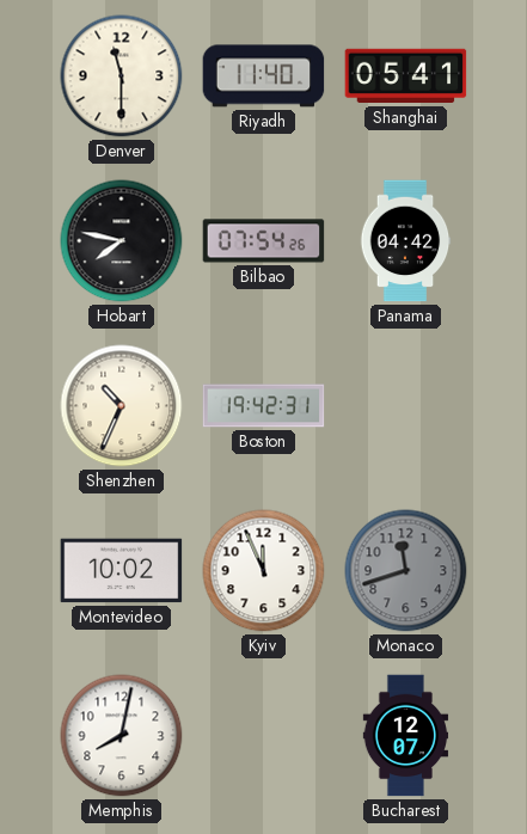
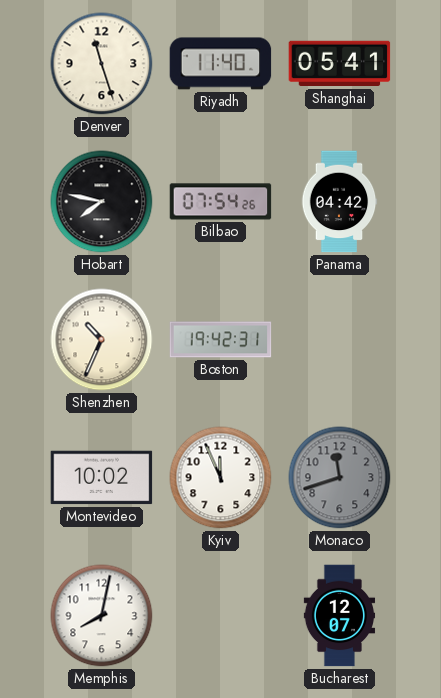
Denver: 11:30 -> 11:27 (102, 64)
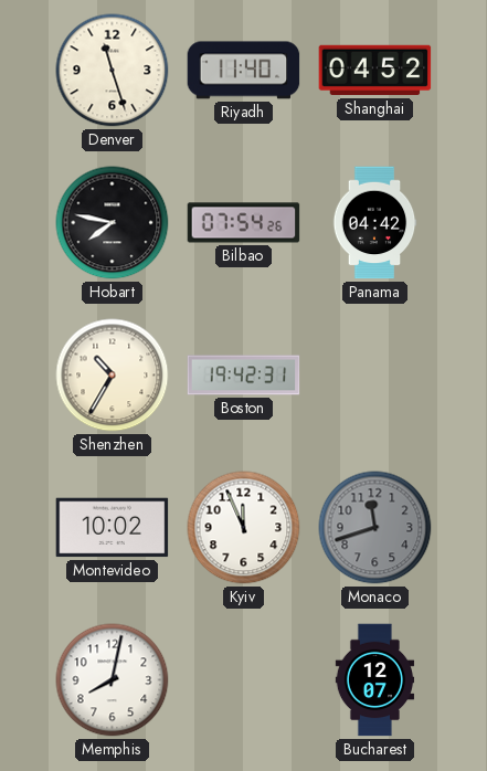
Shanghai: 05:41 -> 04:52 (375, 71)
Shenzhen: 10:34 -> 10:35 (113, 376)
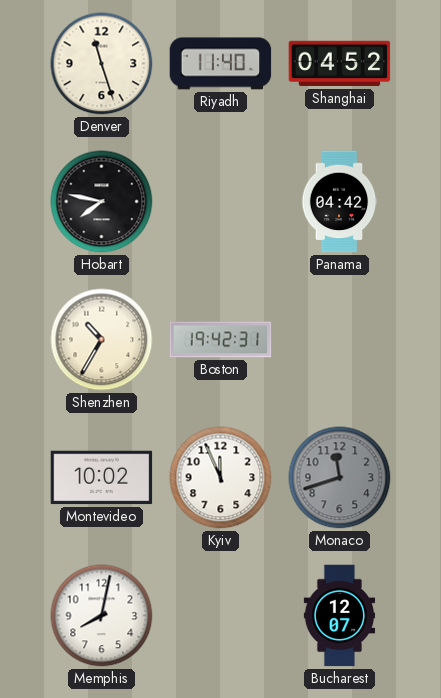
Bilbao: 07:54 -> none (244, 223)
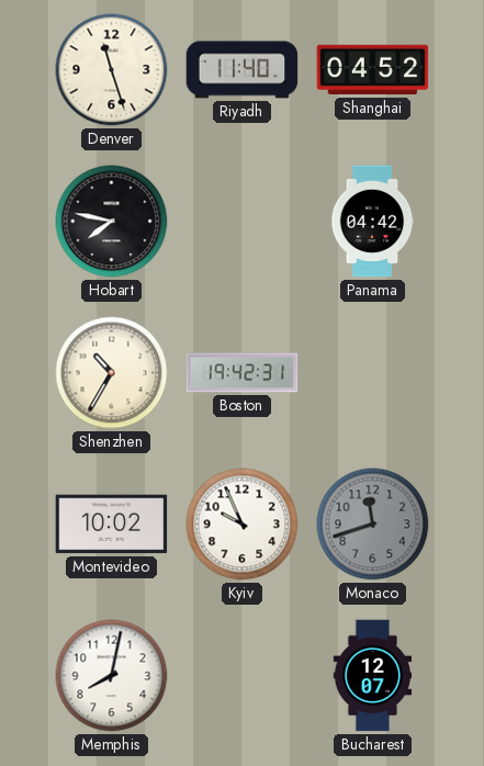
Kyiv: 11:56 -> 9:56 (243, 525)
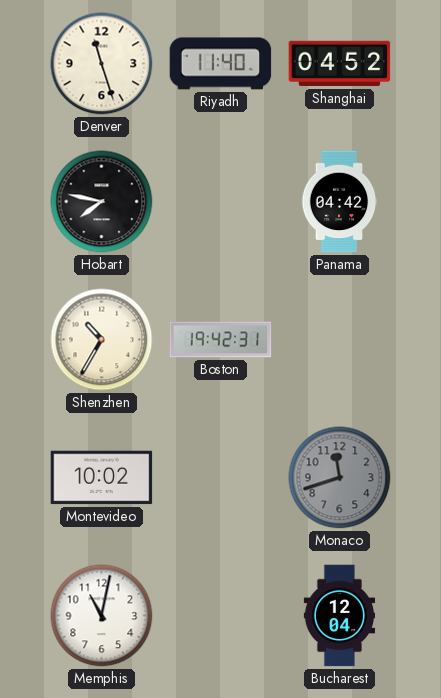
Kyiv: 9:56 -> none (243, 525)
Memphis: 8:02 -> 11:02 (102, 616)
Bucharest: 12:07 -> 12:04 (340, 616)
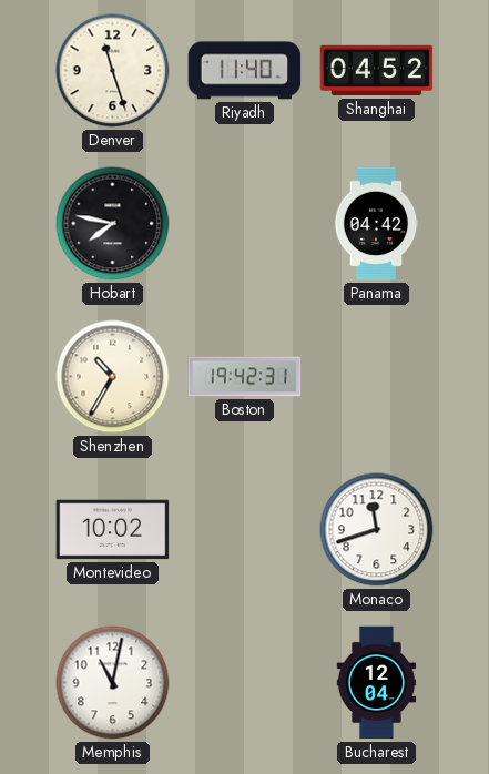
Monaco dial: grey -> white (377, 530)
